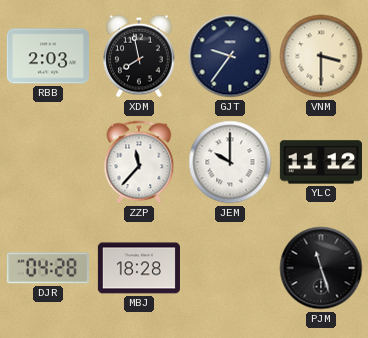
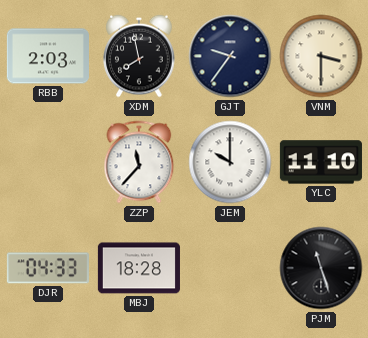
YLC: 11:12 -> 11:10 (321, 162)
DJR: 04:28 -> 04:33 (48, 268)
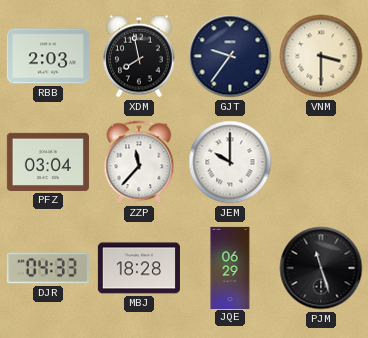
PFZ: none -> 03:04 (48, 162)
YLC: 11:10 -> none (321, 162)
JQE: none -> 06:29 (230, 267)
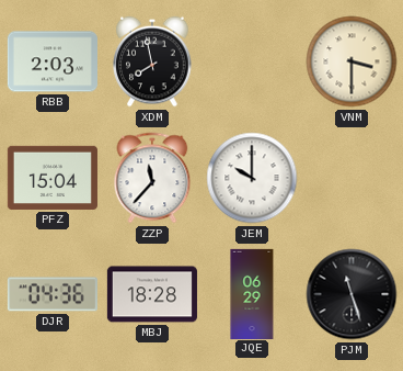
GJT: 9:36 -> none (230, 56)
PFZ: 03:04 -> 15:04 (53, 178)
DJR: 04:33 -> 04:36 (53, 294)
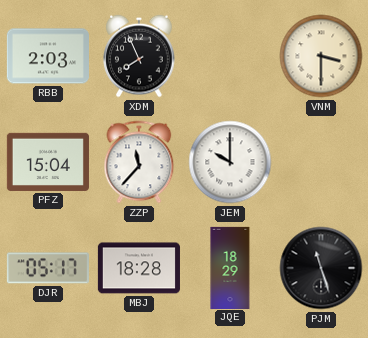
XDM: 7:58 -> 7:56 (139, 56)
DJR: 04:36 -> 05:17 (48, 268)
JQE: 06:29 -> 18:29 (230, 267)
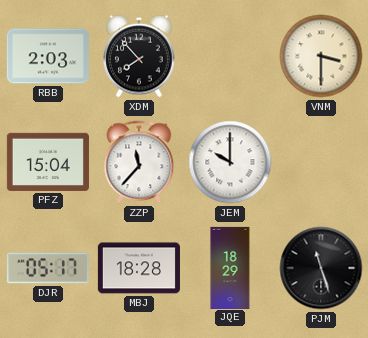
XDM: 7:56 -> 7:53 (139, 56)
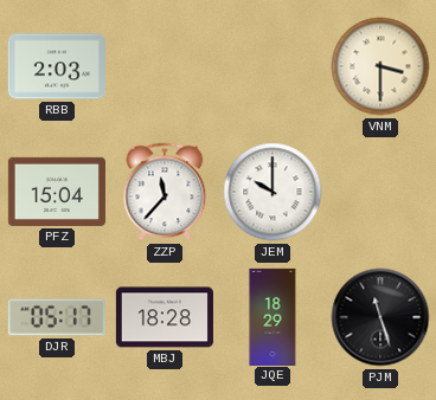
XDM: 7:53 -> none (139, 56)
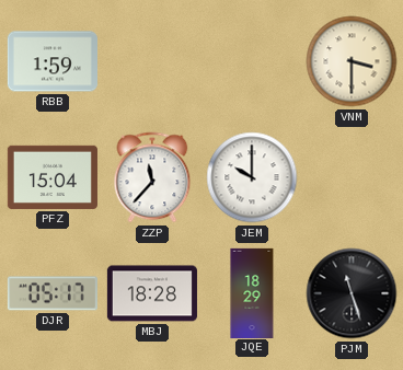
RBB: 2:03 -> 1:59 (53, 61)
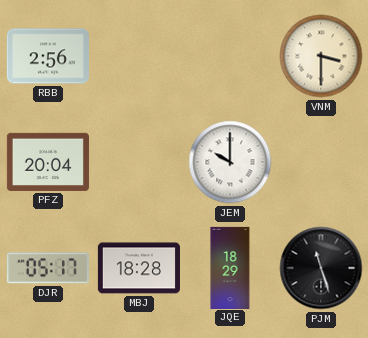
RBB: 1:59 -> 2:56 (48, 56)
PFZ: 15:04 -> 20:04 (48, 162)
ZZP: 11:37 -> none (152, 177)
